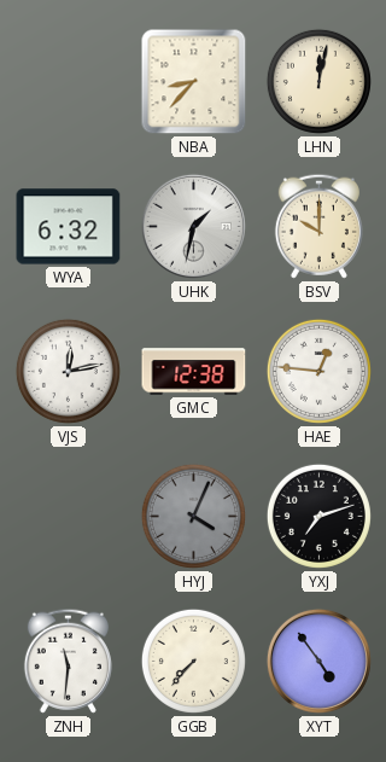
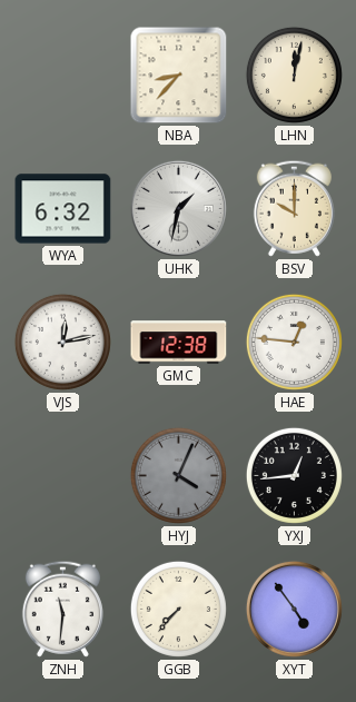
YXJ: 7:12 -> 12:44 (294, 475)
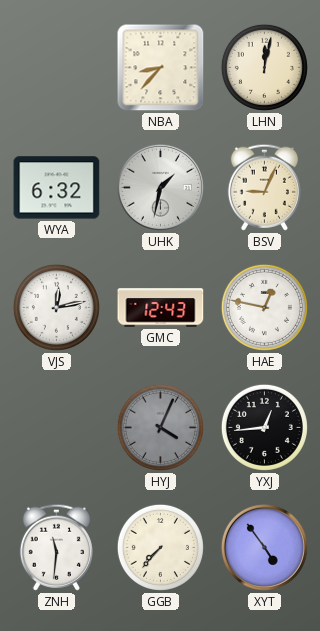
BSV: 10:00 -> 9:04 (264, 187)
GMC: 12:38 -> 12:43 (161, 308)
HAE: 12:46 -> 12:47 (264, 307)
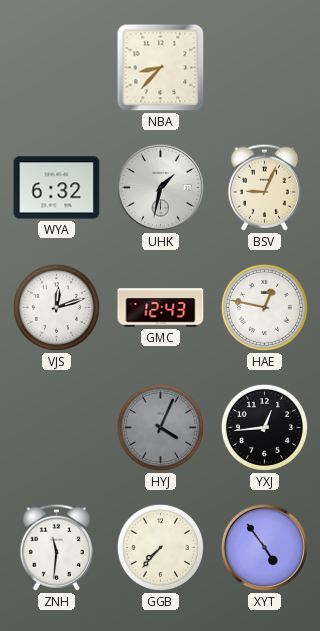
LHN: 12:02 -> none (264, 67)
VJS: 12:13 -> 12:12 (56, 307)
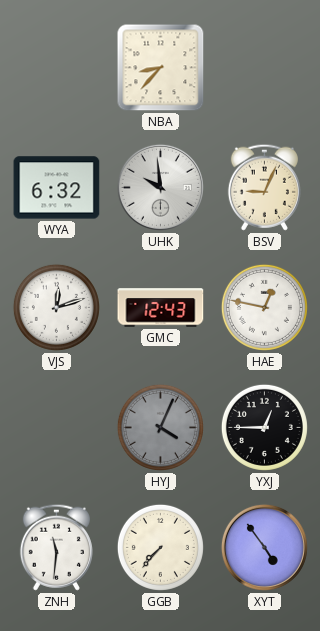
UHK: 1:32 -> 9:59 (160, 187)
YXJ: 12:44 -> 12:45 (264, 427)
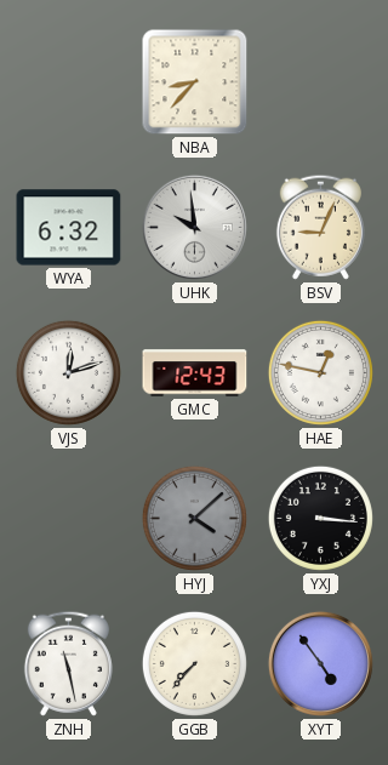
HYJ: 4:04 -> 4:08 (194, 518)
YXJ: 12:45 -> 3:16 (320, 518)
ZNH: 11:31 -> 11:28 (68, 663)
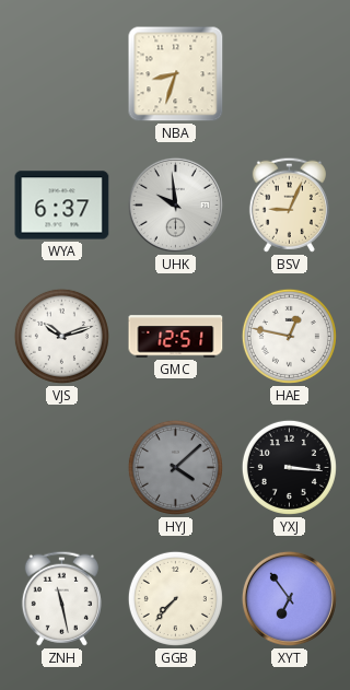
NBA: 8:37 -> 8:33 (176, 74)
WYA: 6:32 -> 6:37 (62, 206)
VJS: 12:12 -> 10:12 (61, 336)
GMC: 12:43 -> 12:51 (176, 337)
XYT: 4:54 -> 6:54 (289, 598)
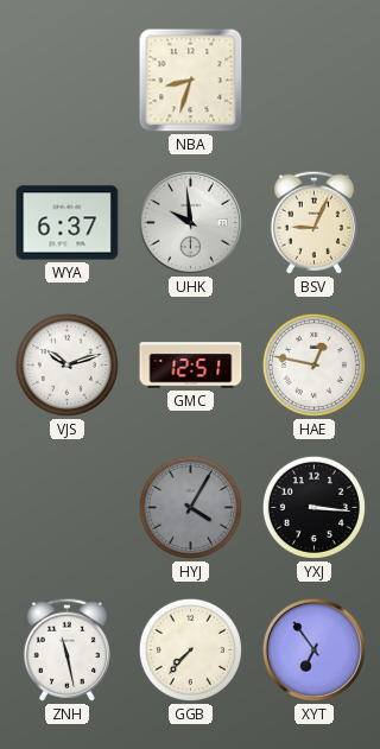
HYJ: 4:08 -> 4:05 (190, 507)
